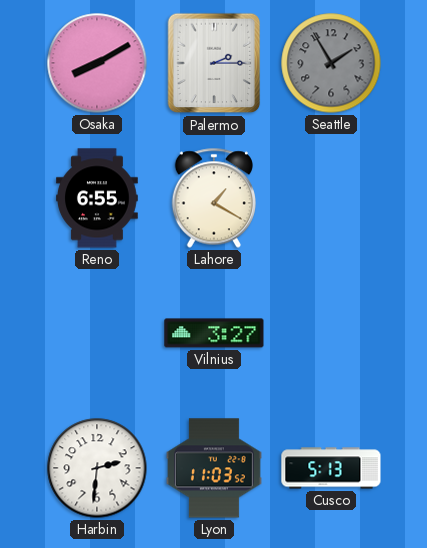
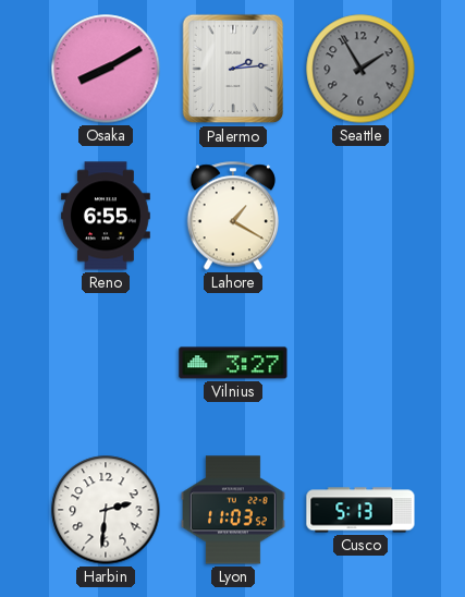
Palermo: 2:15 -> 2:14 (233, 69)
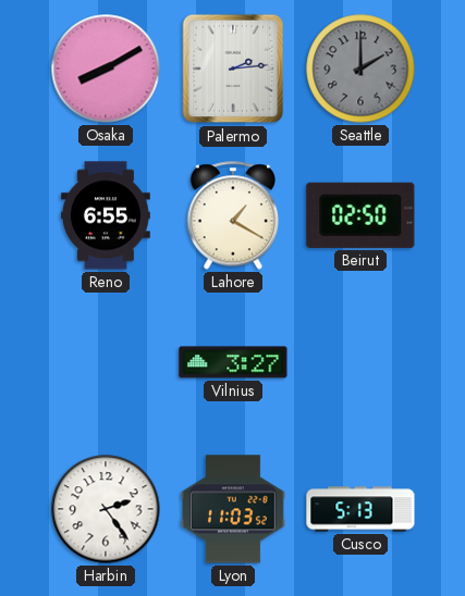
Seattle: 1:55 -> 2:00 (360, 69)
Beirut: none -> 02:50 (360, 215)
Harbin: 2:31 -> 2:24 (106, 509)
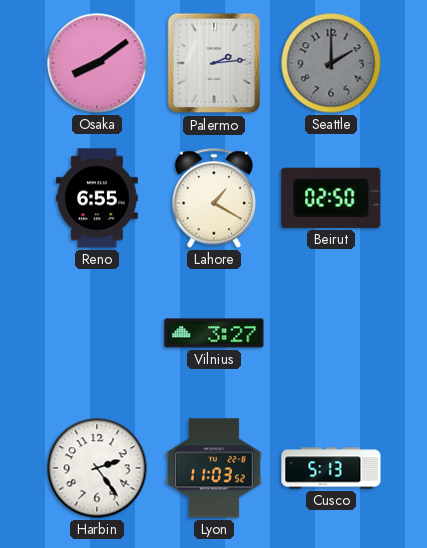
Osaka: 8:10 -> 8:09 (97, 63)
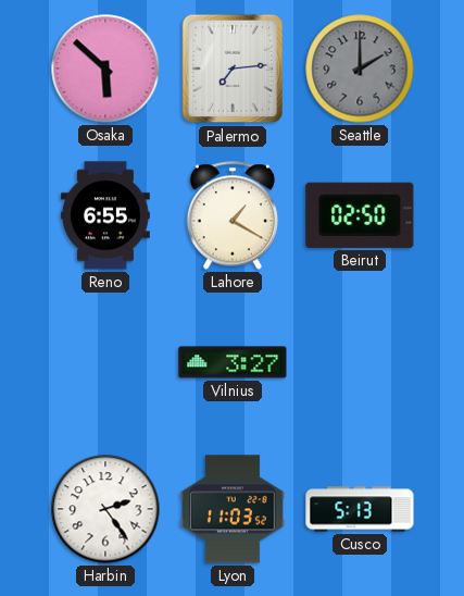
Osaka: 8:09 -> 5:52 (105, 69)
Palermo: 2:14 -> 7:14 (233, 69)
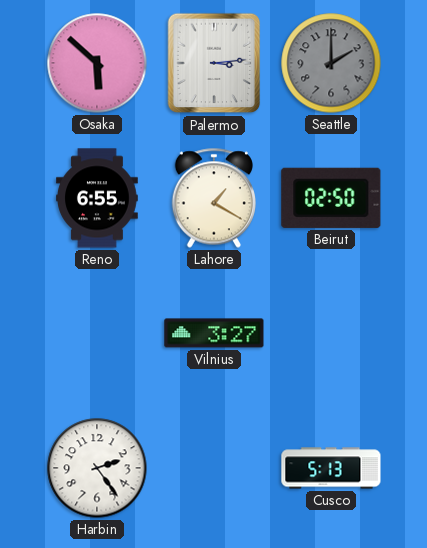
Palermo: 7:14 -> 3:14 (214, 63)
Lyon: 11:03 -> none (233, 509)
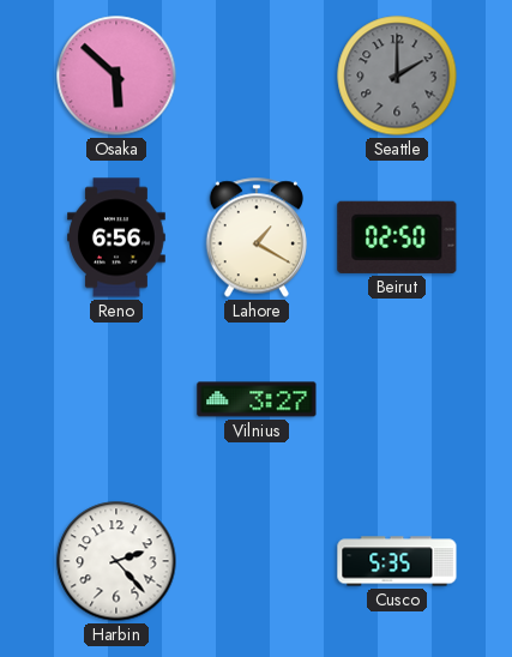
Palermo: 3:14 -> none (214, 63)
Reno: 6:55 -> 6:56 (116, 237)
Harbin: 2:24 -> 2:23 (116, 561)
Cusco: 5:13 -> 5:35 (397, 561)
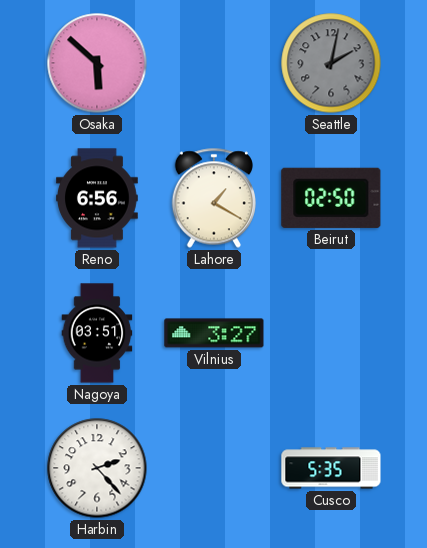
Seattle: 2:00 -> 2:02 (331, 63)
Nagoya: none -> 03:51 (97, 333)
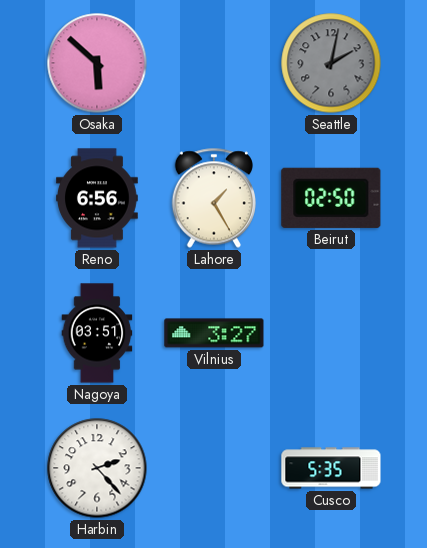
Lahore: 1:20 -> 1:25 (213, 198)
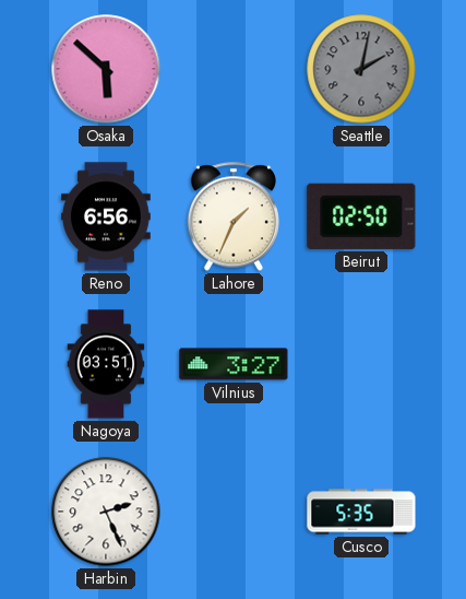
Lahore: 1:25 -> 1:34 (232, 216)
Harbin: 2:23 -> 2:26 (106, 512)
